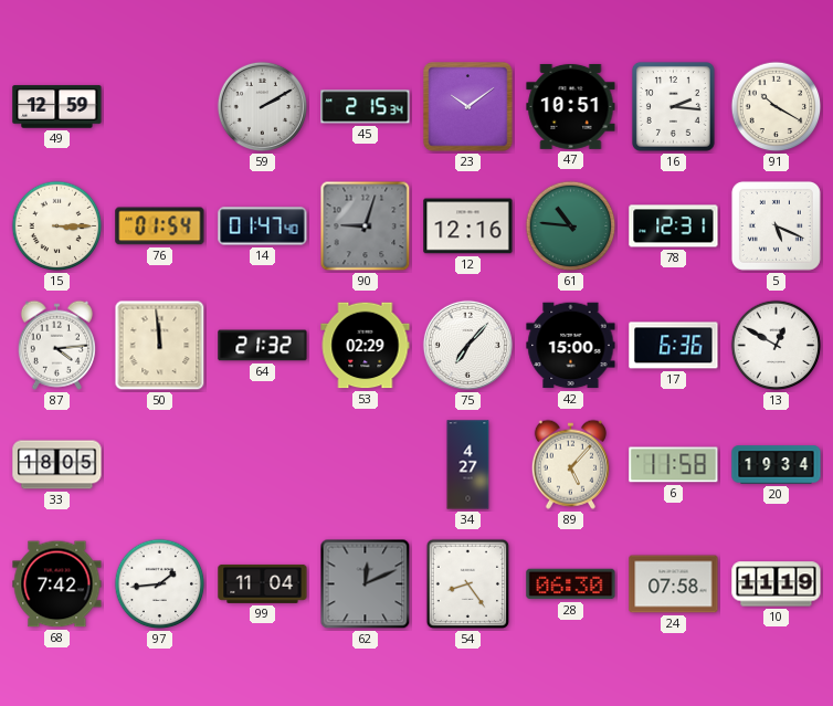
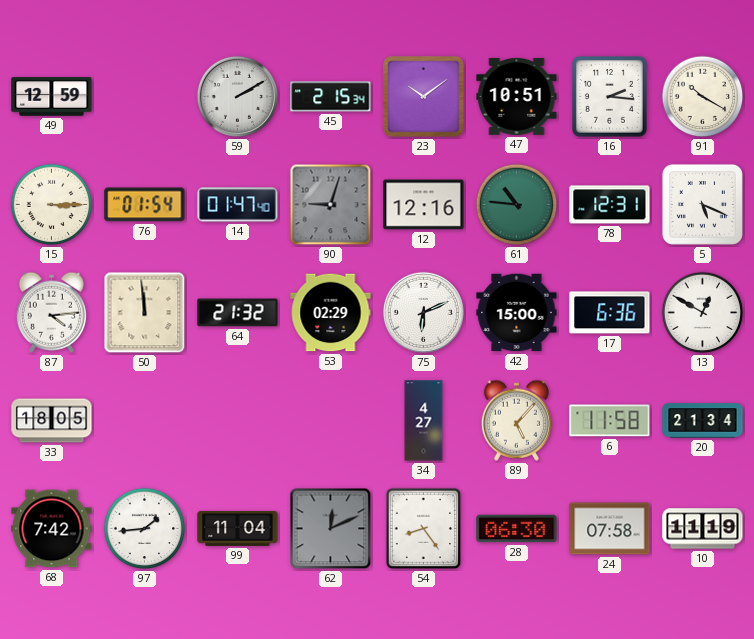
75: 7:07 -> 6:11 (423, 312)
20: 19:34 -> 21:34 (703, 421)
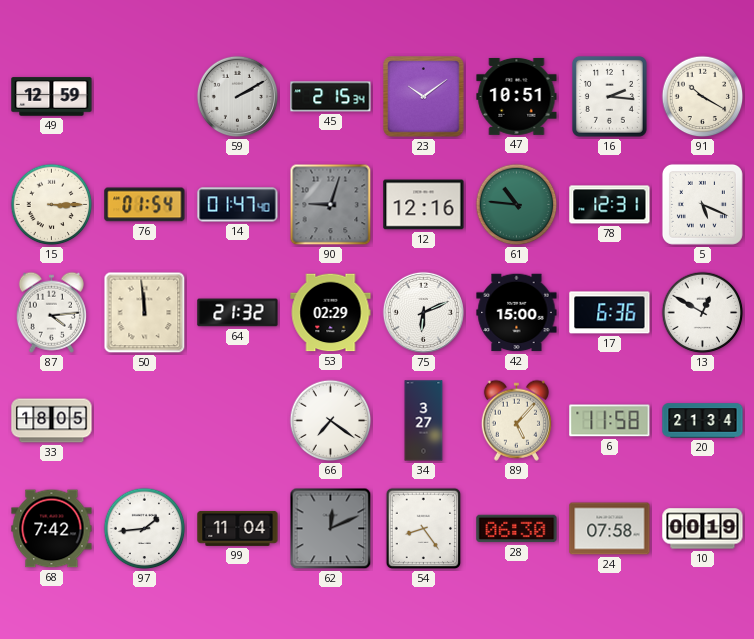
66: none -> 7:21 (331, 421)
34: 4:27 -> 3:27 (424, 421)
10: 11:19 -> 00:19 (703, 529)
